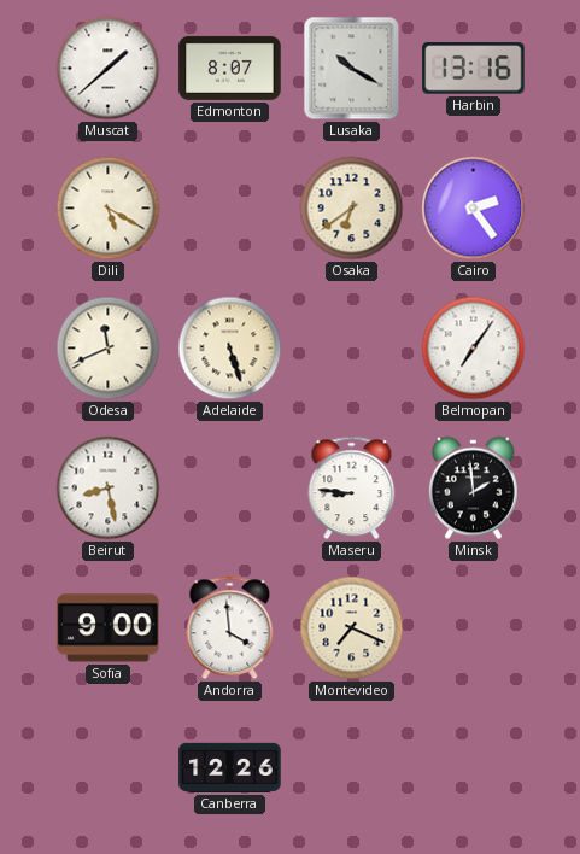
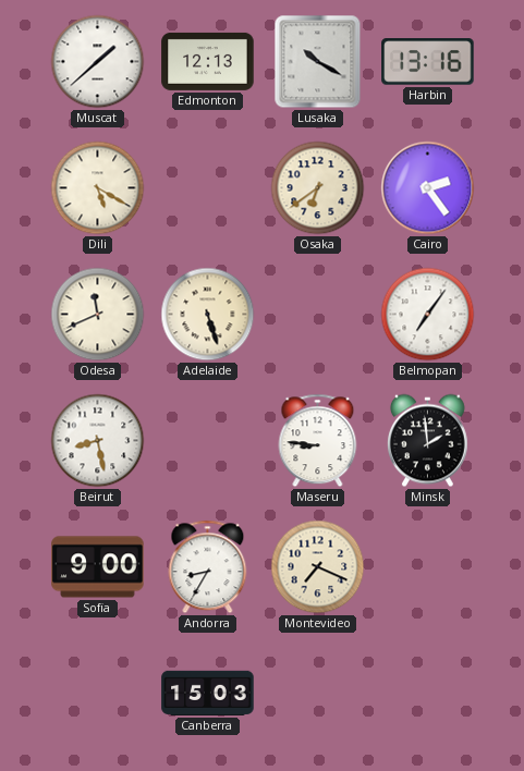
Edmonton: 8:07 -> 12:13 (208, 61)
Andorra: 3:59 -> 8:35 (208, 567)
Canberra: 12:26 -> 15:03 (208, 693)
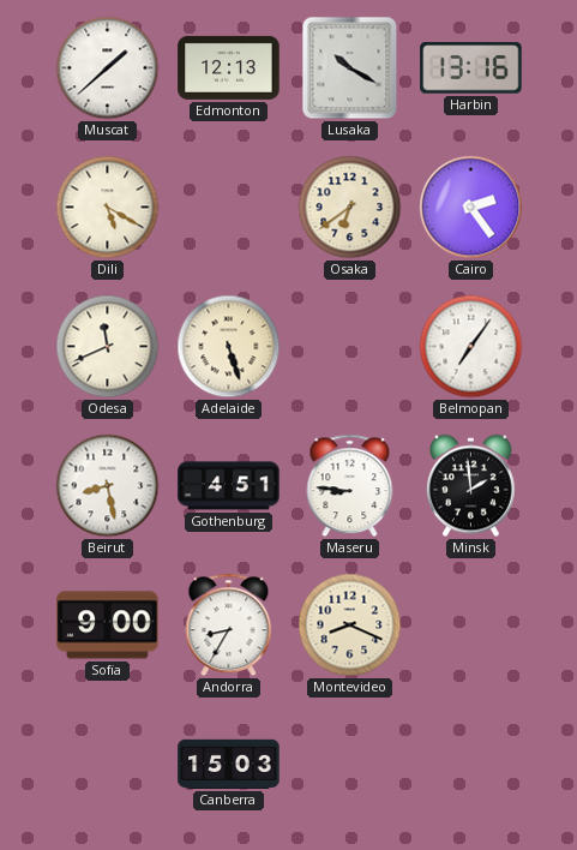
Gothenburg: none -> 4:51 (229, 486)
Montevideo: 7:19 -> 8:19 (350, 625)
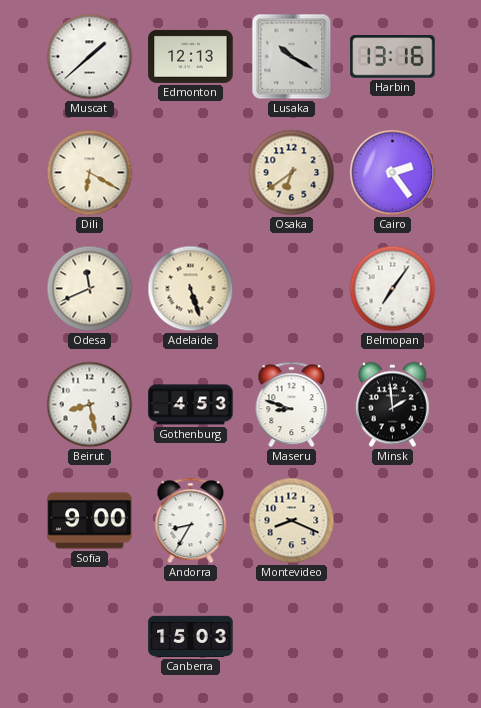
Dili: 5:20 -> 6:20 (90, 173)
Gothenburg: 4:51 -> 4:53 (191, 405)
Maseru: 8:46 -> 8:48 (292, 405)
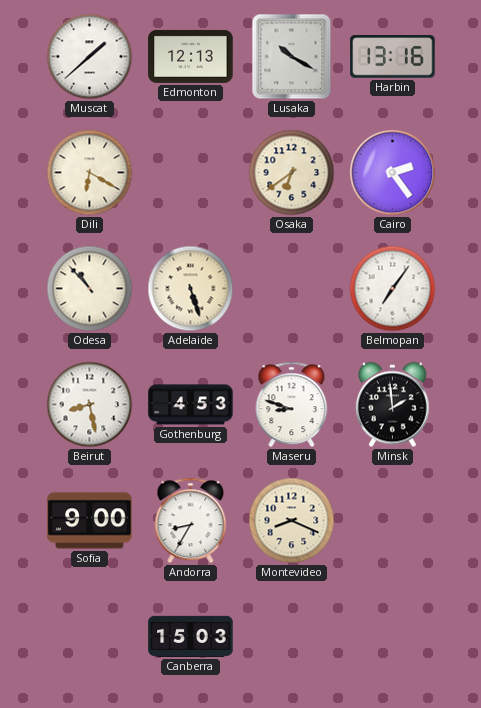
Odesa: 11:41 -> 10:53 (90, 289)
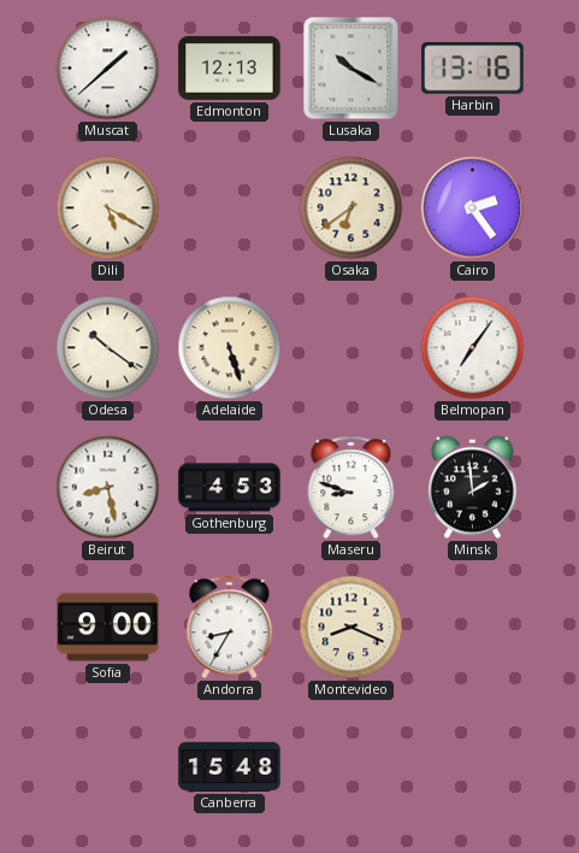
Dili: 6:20 -> 5:20 (108, 208)
Odesa: 10:53 -> 10:21 (108, 348)
Canberra: 15:03 -> 15:48 (230, 766)
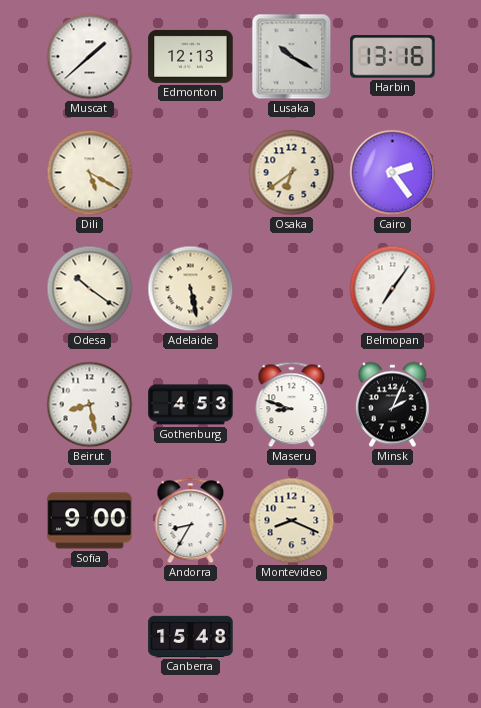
Adelaide: 5:27 -> 5:28 (191, 289)
Minsk: 1:59 -> 2:04 (392, 405)
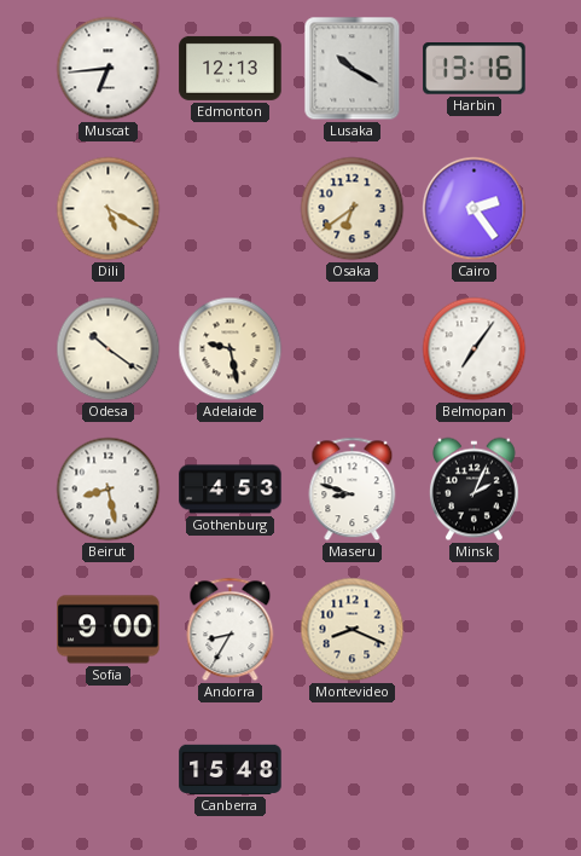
Muscat: 1:38 -> 6:44 (109, 69)
Adelaide: 5:28 -> 9:28 (231, 349)
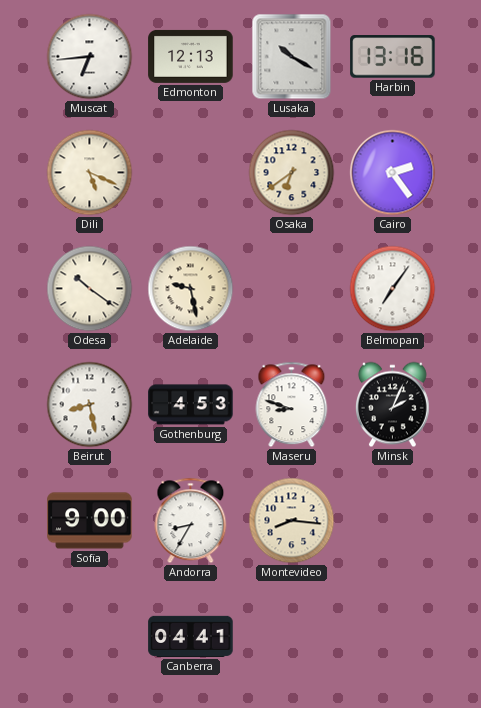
Dili: 5:20 -> 5:19 (90, 173)
Montevideo: 8:19 -> 8:16 (292, 521)
Canberra: 15:48 -> 04:41 (191, 636)
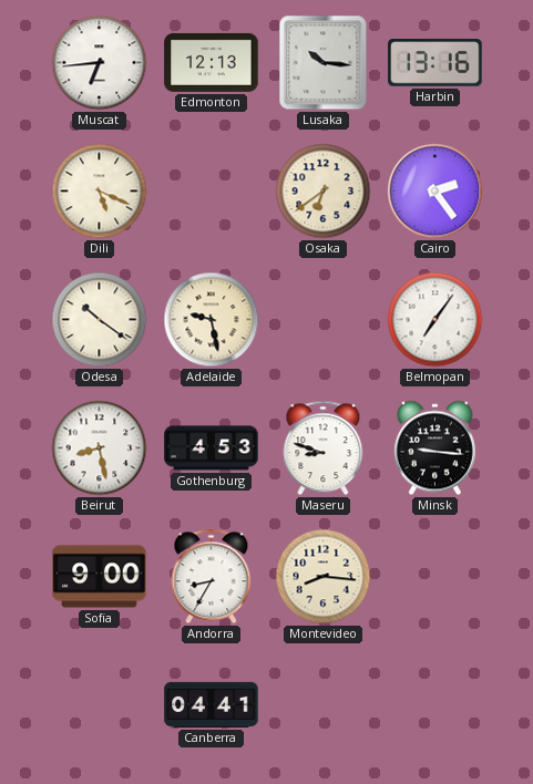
Lusaka: 10:20 -> 10:16 (324, 63)
Minsk: 2:04 -> 9:16 (434, 448)
